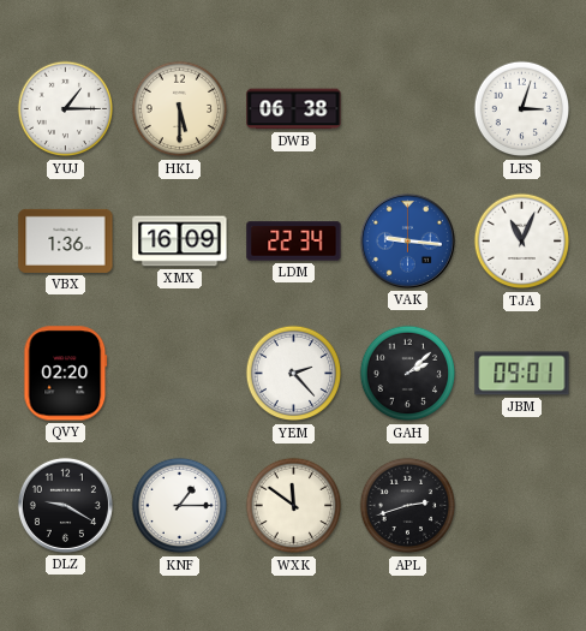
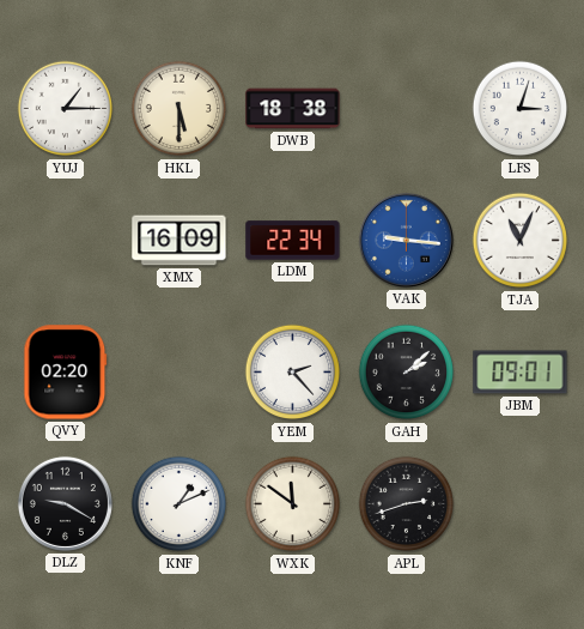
DWB: 06:38 -> 18:38 (293, 109)
VBX: 1:36 -> none (66, 240)
KNF: 1:15 -> 1:11 (180, 504)
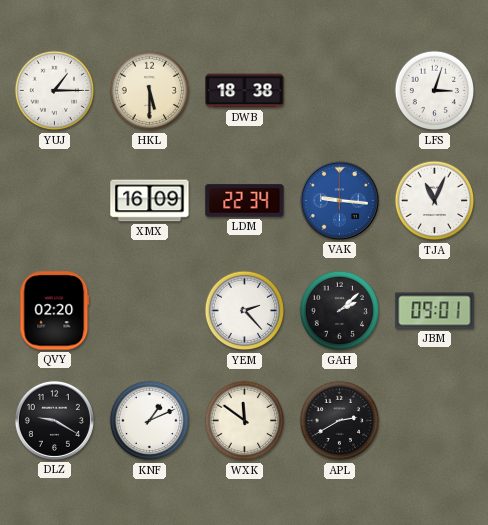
APL: 2:42 -> 2:40 (340, 421)
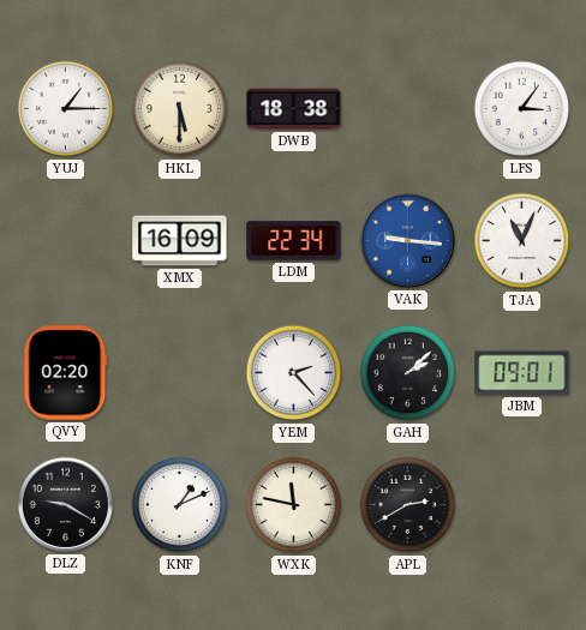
LFS: 3:03 -> 3:06 (522, 109)
WXK: 11:51 -> 11:47 (294, 505)
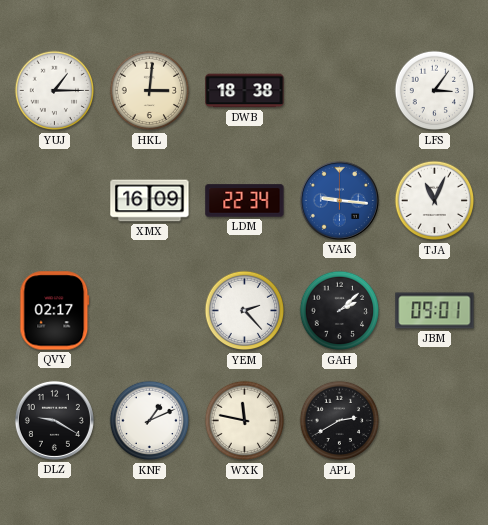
HKL: 5:30 -> 3:01 (150, 91)
QVY: 02:20 -> 02:17 (55, 311)
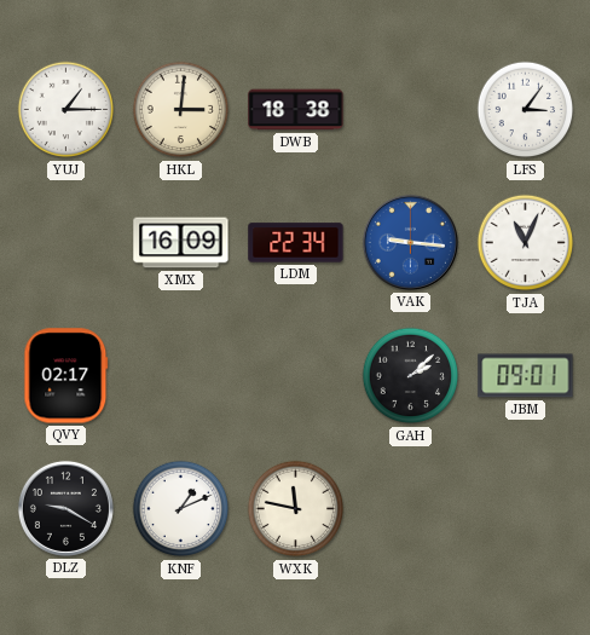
YEM: 2:23 -> none (245, 311)
APL: 2:40 -> none (340, 421)
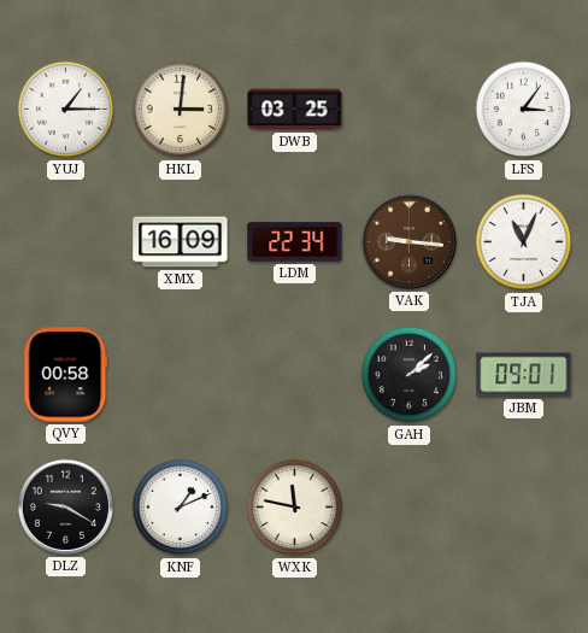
DWB: 18:38 -> 03:25 (295, 110)
VAK dial: blue -> brown (408, 241)
QVY: 02:17 -> 00:58 (66, 375)
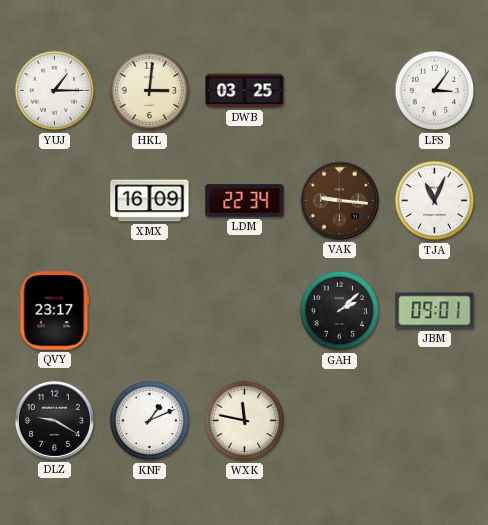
QVY: 00:58 -> 23:17 (55, 311)
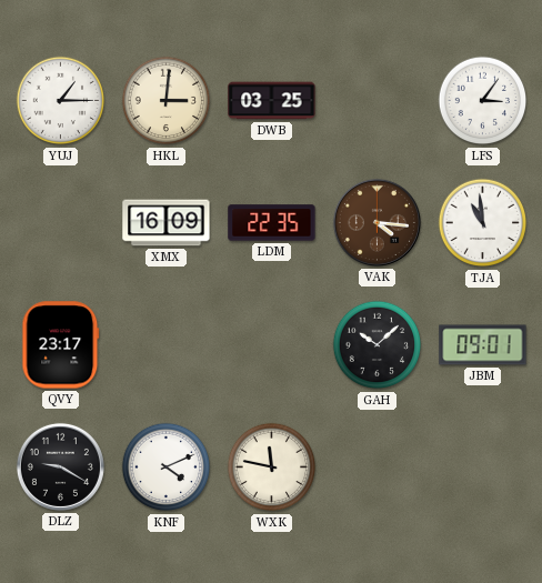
LDM: 22:34 -> 22:35 (272, 223)
VAK: 9:16 -> 4:16 (377, 222)
TJA: 11:04 -> 10:59 (483, 223)
GAH: 2:08 -> 10:08 (378, 345)
KNF: 1:11 -> 4:11 (167, 468)
